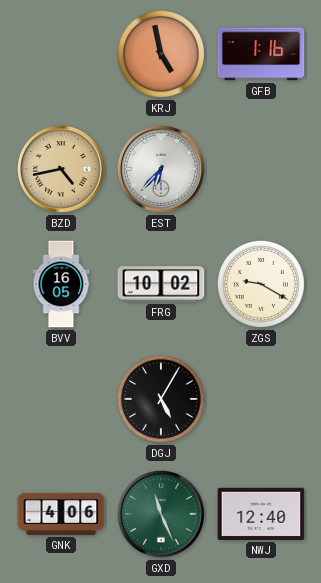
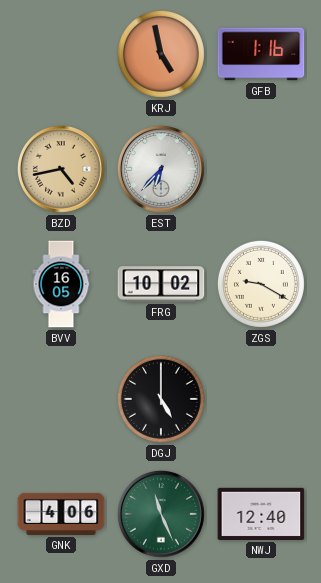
DGJ: 5:05 -> 5:00 (161, 399)
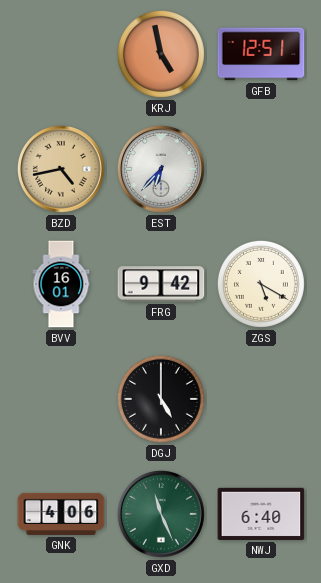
GFB: 1:16 -> 12:51 (261, 54)
BVV: 16:05 -> 16:01 (61, 284)
FRG: 10:02 -> 9:42 (161, 284)
ZGS: 9:20 -> 5:20 (261, 284)
NWJ: 12:40 -> 6:40 (261, 514)
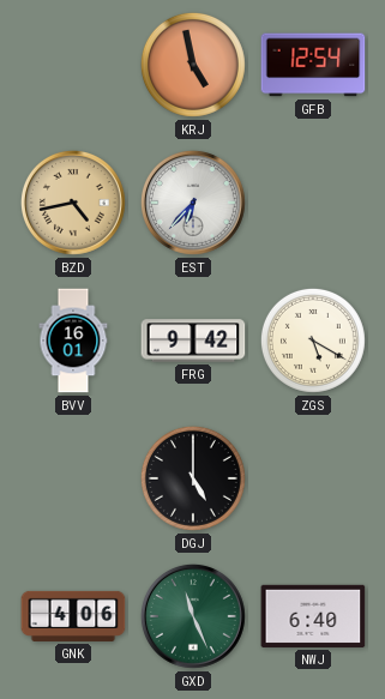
GFB: 12:51 -> 12:54 (313, 65)
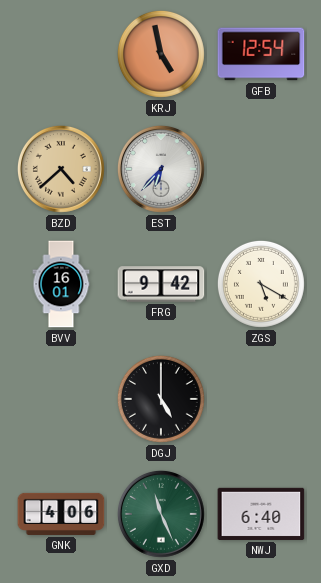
BZD: 4:43 -> 4:38 (61, 169)
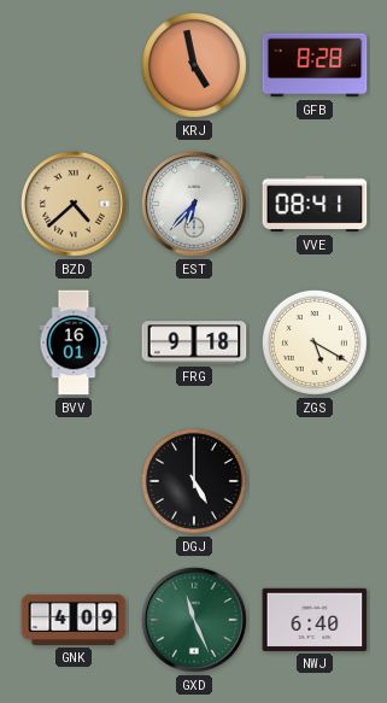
GFB: 12:54 -> 8:28 (315, 65)
VVE: none -> 08:41 (315, 204)
FRG: 9:42 -> 9:18 (194, 342)
GNK: 4:06 -> 4:09 (74, 620)
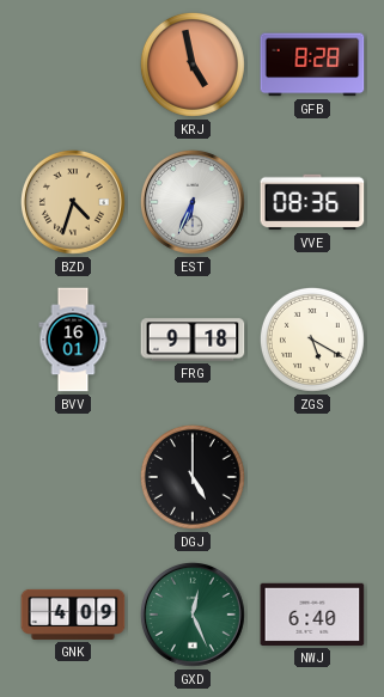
BZD: 4:38 -> 4:33 (73, 202)
EST: 6:37 -> 6:34 (193, 202)
VVE: 08:41 -> 08:36 (312, 202)
GXD: 11:26 -> 12:26 (193, 615)
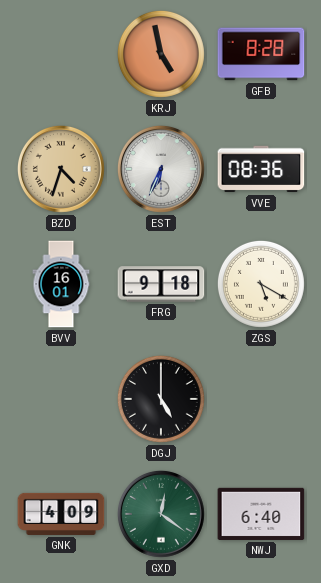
GXD: 12:26 -> 12:21 (161, 514)
